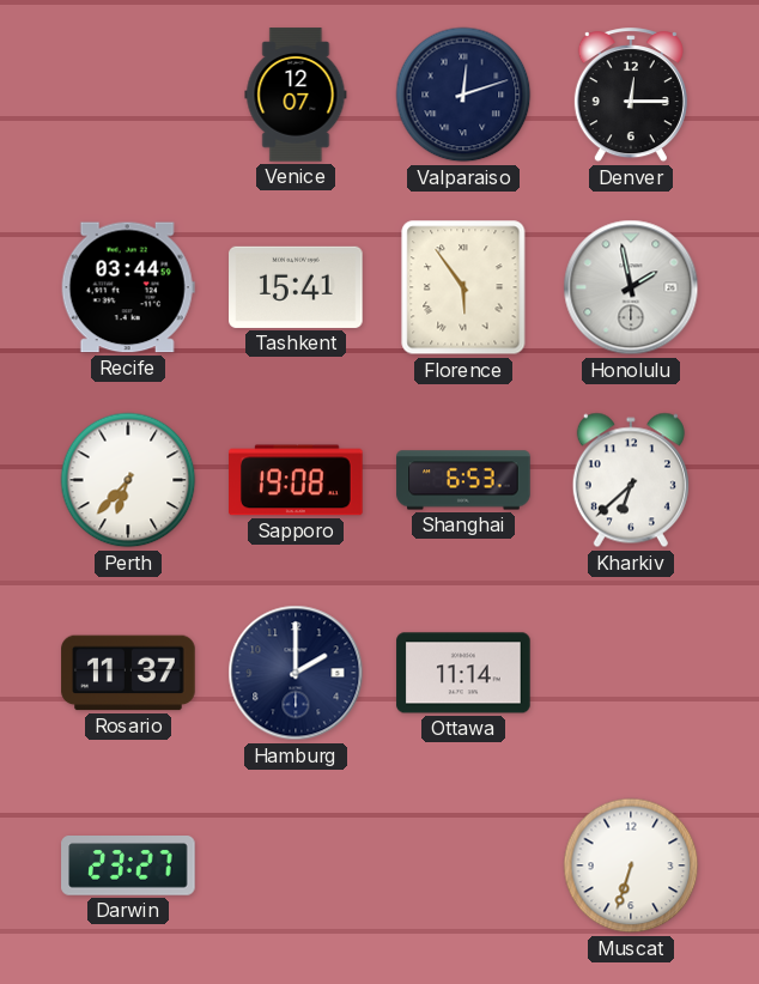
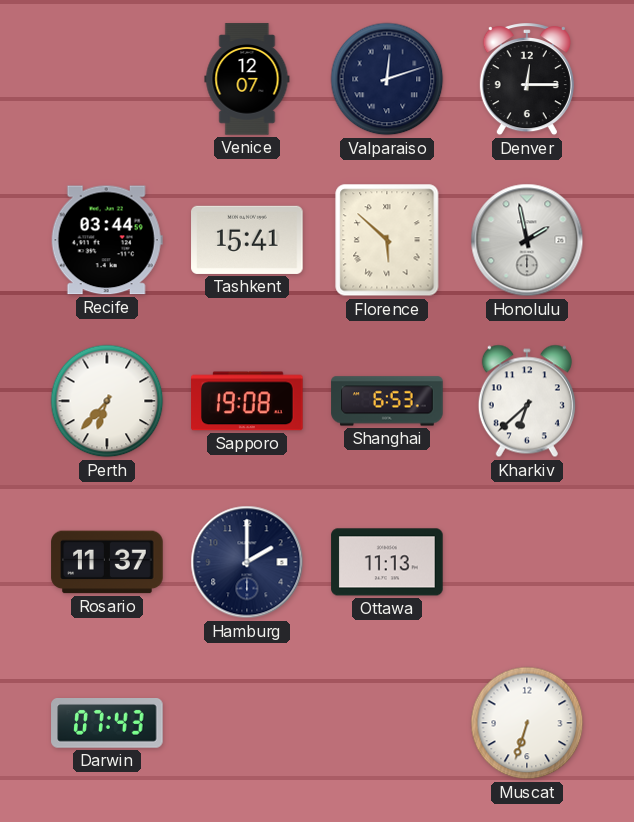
Florence: 5:54 -> 5:52 (387, 240)
Ottawa: 11:14 -> 11:13 (387, 562)
Darwin: 23:27 -> 07:43 (107, 724)
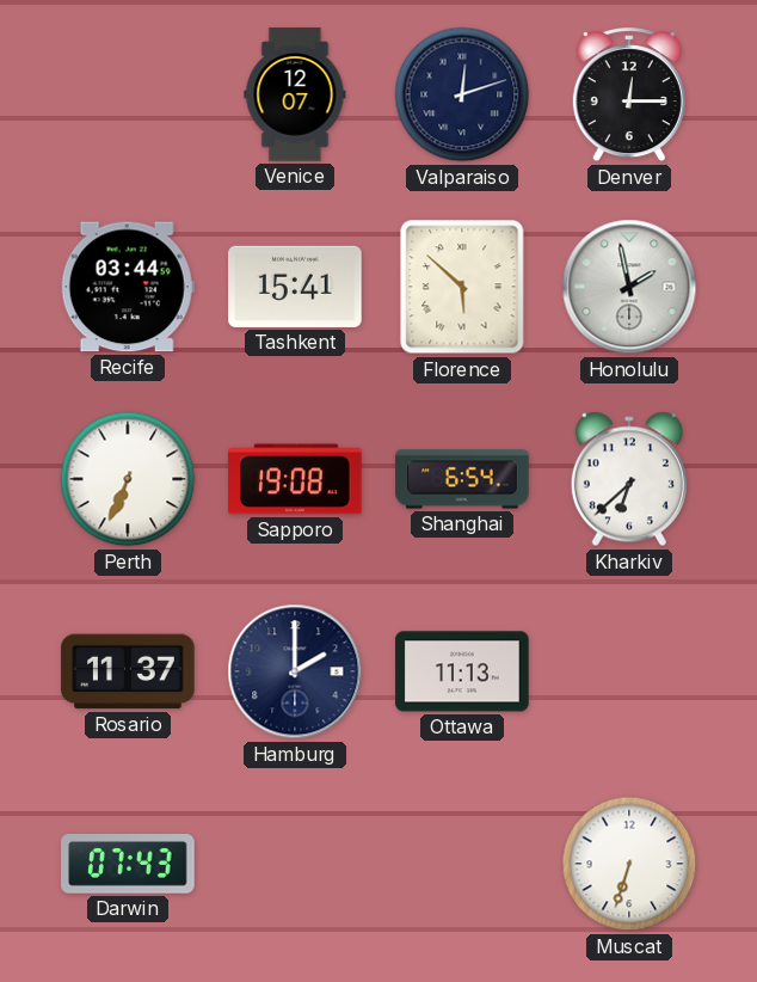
Perth: 6:37 -> 6:34 (128, 479)
Shanghai: 6:53 -> 6:54 (462, 479)
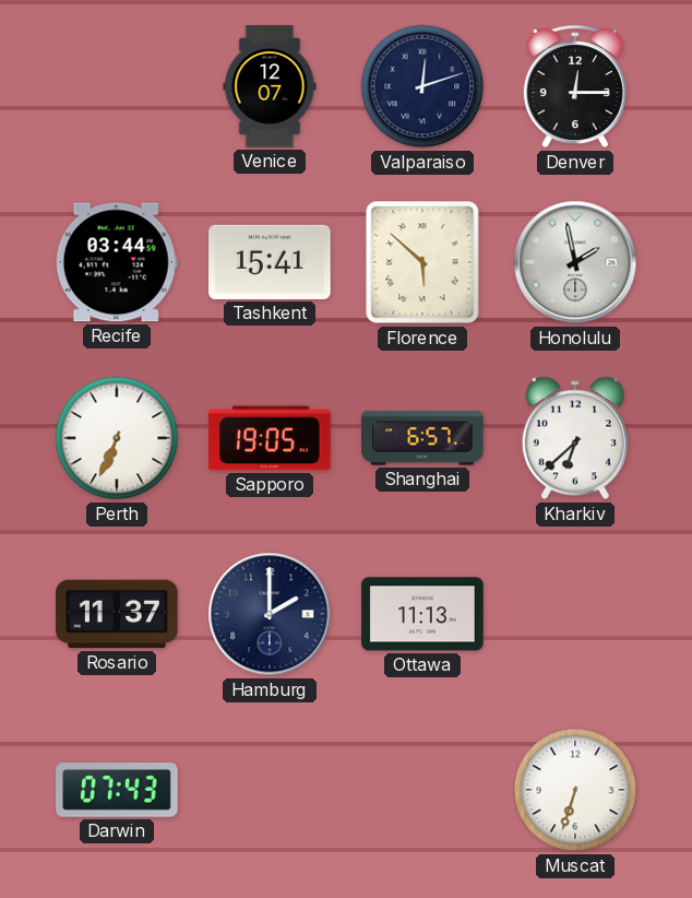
Sapporo: 19:08 -> 19:05 (270, 438)
Shanghai: 6:54 -> 6:57 (422, 438)
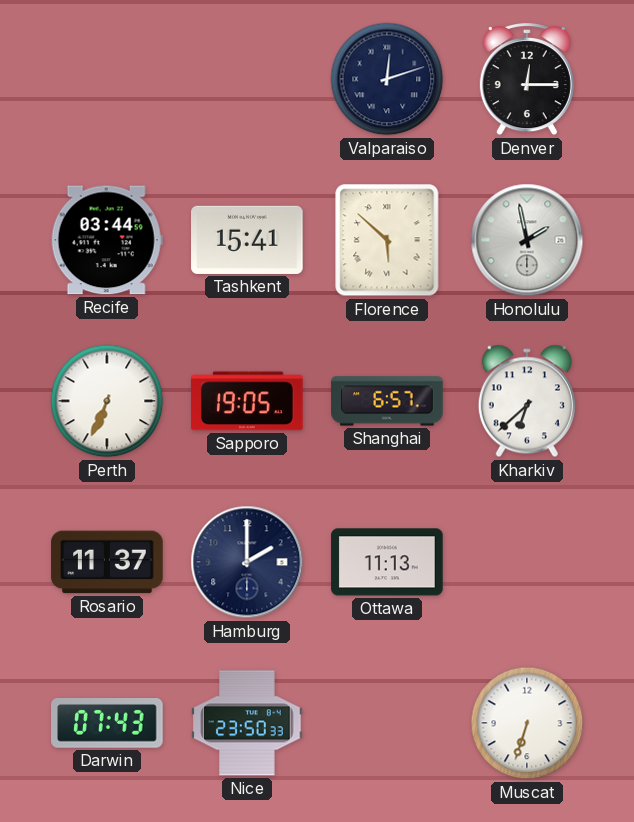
Venice: 12:07 -> none (270, 86)
Nice: none -> 23:50 (247, 723)
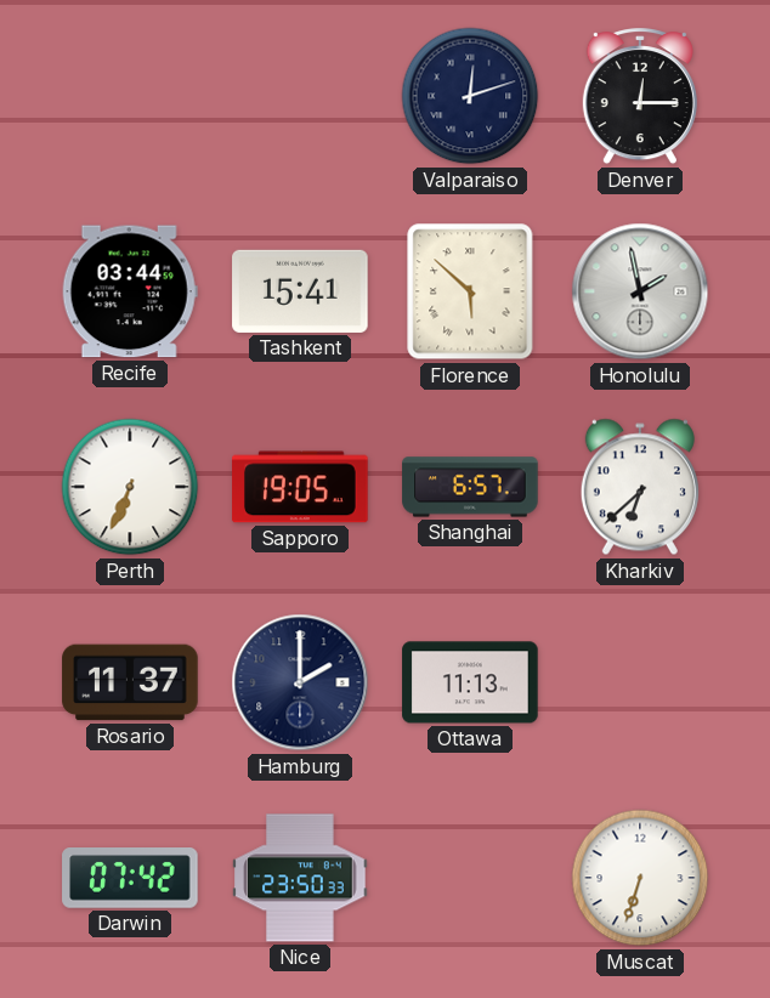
Darwin: 07:43 -> 07:42 (130, 879)
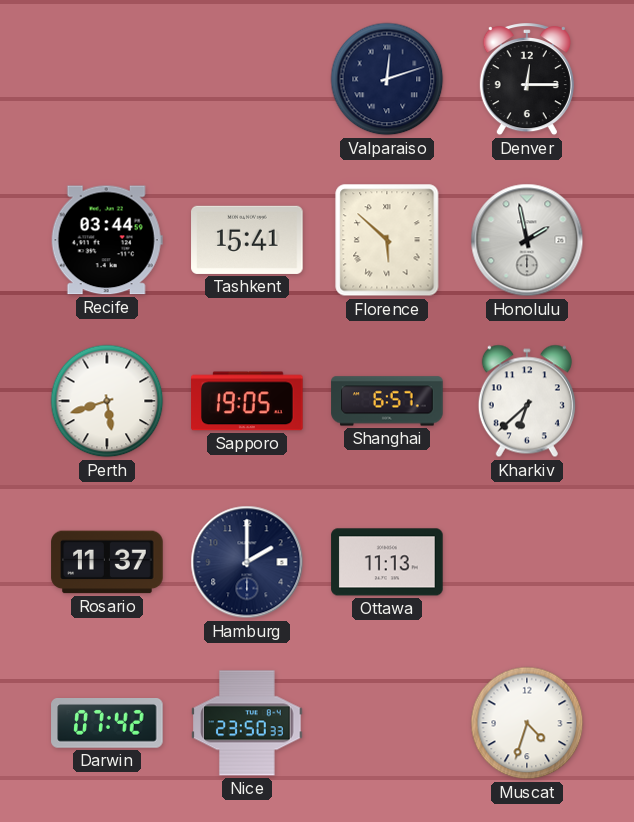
Perth: 6:34 -> 5:42 (107, 401)
Muscat: 6:33 -> 4:33 (527, 723)
